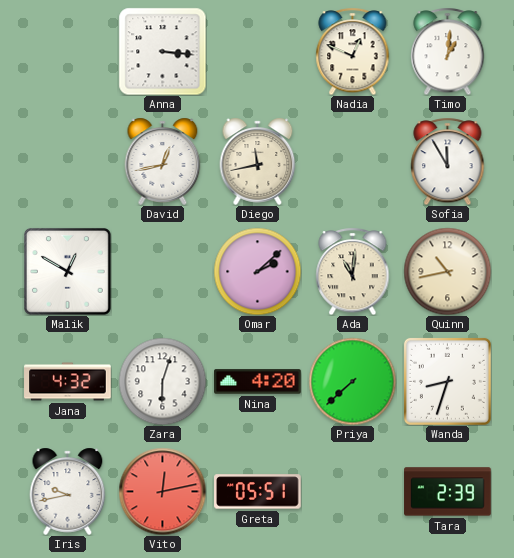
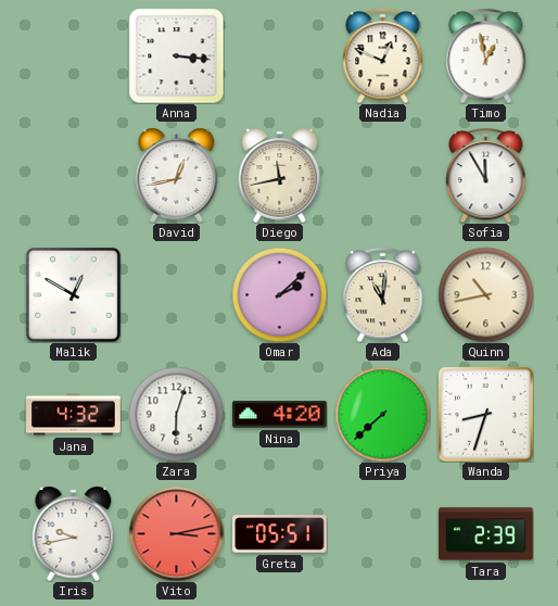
Timo: 1:01 -> 12:58 (486, 55)
Vito: 12:13 -> 3:13 (176, 533)
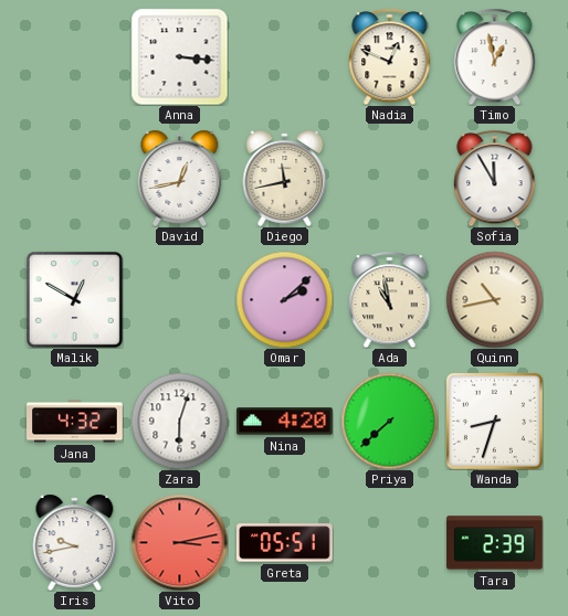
Ada: 11:01 -> 10:58 (390, 299)
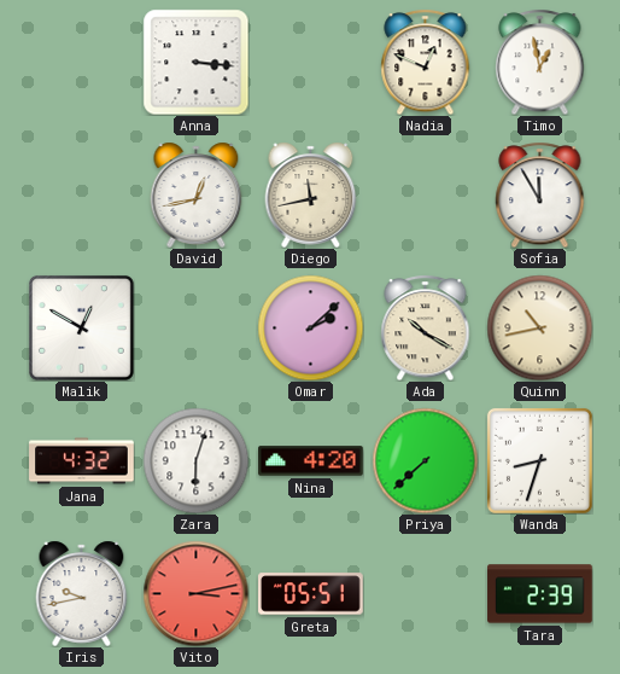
Ada: 10:58 -> 10:20 (426, 327)
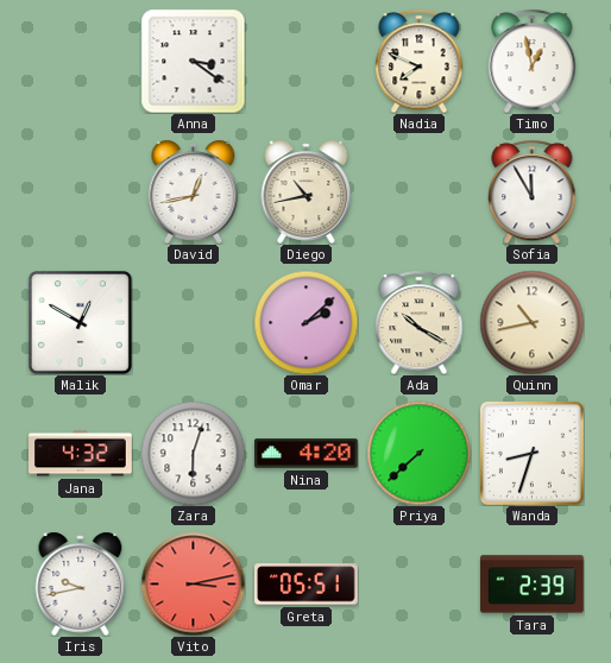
Anna: 3:16 -> 3:21 (193, 61)
Nadia: 12:49 -> 7:49 (420, 61)
Diego: 11:43 -> 10:43 (307, 191)
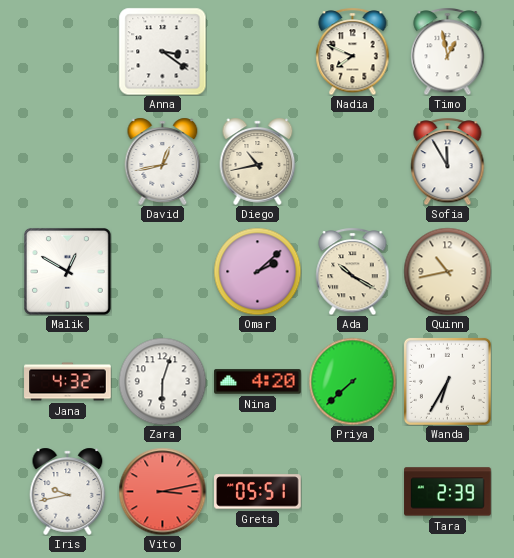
Wanda: 8:33 -> 6:35 (447, 381)
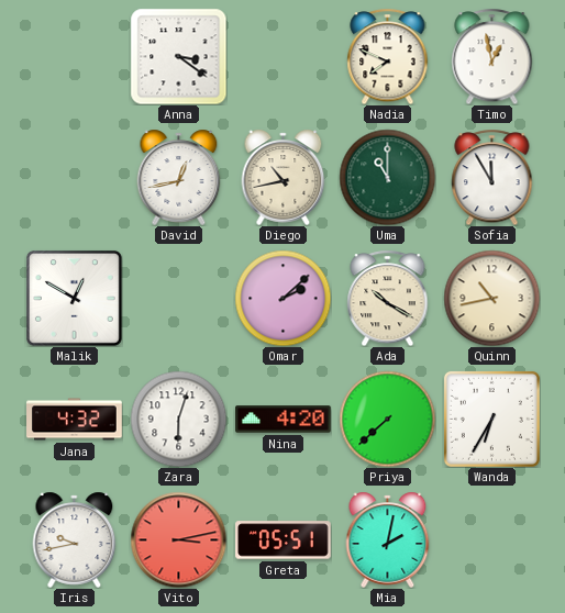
Uma: none -> 11:00 (387, 177)
Mia: none -> 2:02 (388, 539)
Tara: 2:39 -> none (448, 492)
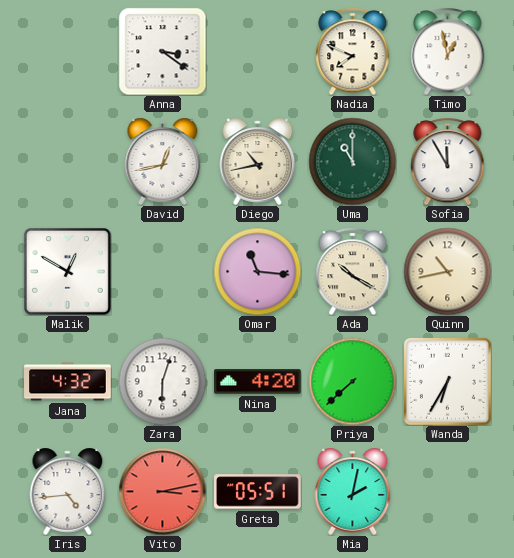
Omar: 2:08 -> 11:16 (257, 271)
Iris: 9:43 -> 4:44 (68, 491)
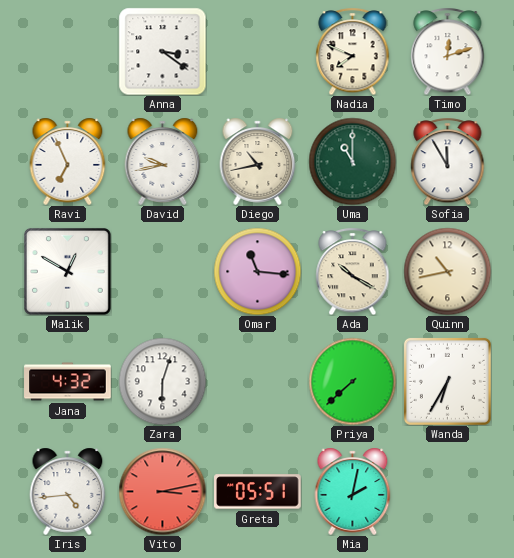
Timo: 12:58 -> 12:12 (448, 51)
Ravi: none -> 6:56 (68, 161)
David: 12:43 -> 9:43 (163, 161)
Nina: 4:20 -> none (258, 382)
